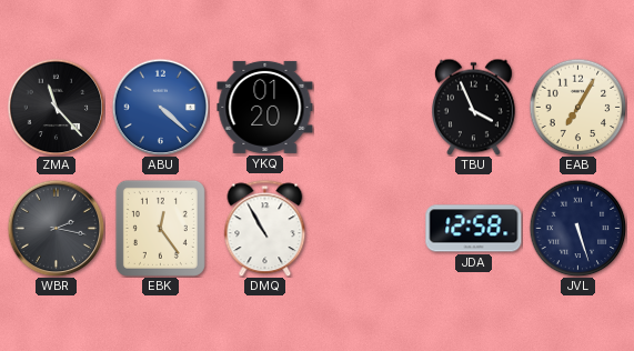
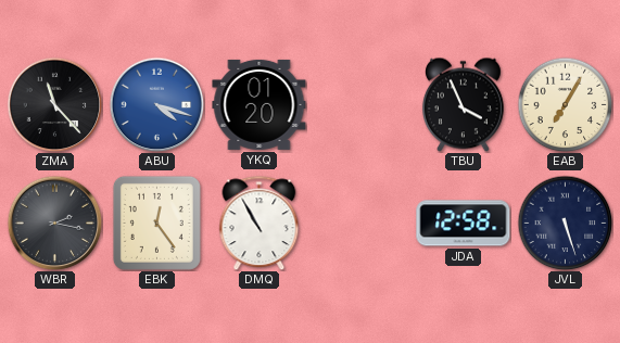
ABU: 4:22 -> 4:18 (156, 104)
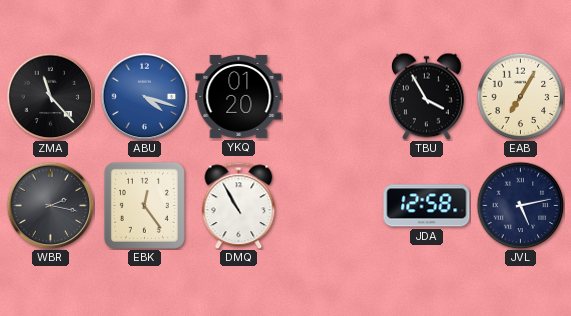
TBU: 3:56 -> 3:55 (426, 96)
JVL: 5:27 -> 5:13 (520, 205)
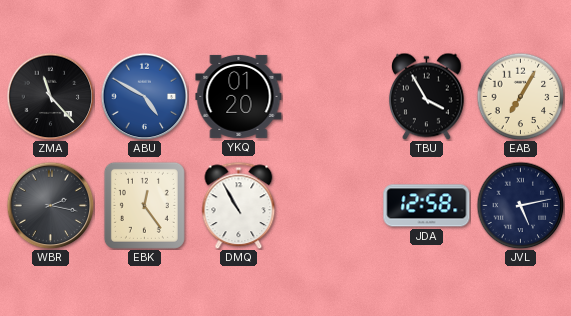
ABU: 4:18 -> 4:50 (144, 96)
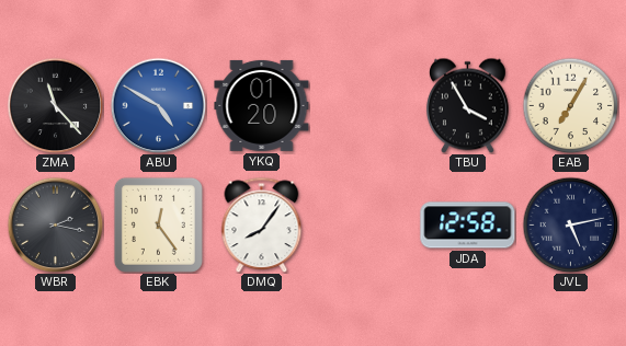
DMQ: 10:55 -> 8:06 (262, 224)
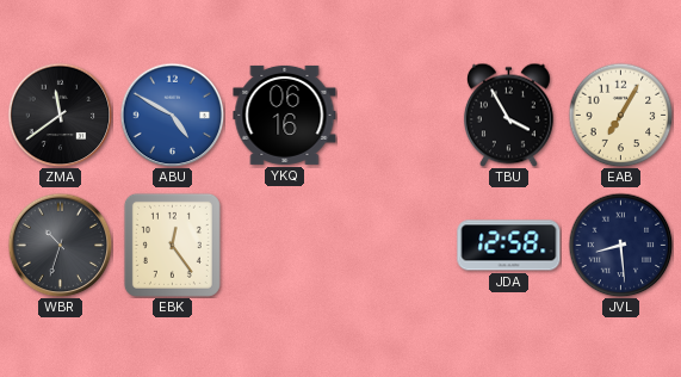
ZMA: 11:23 -> 11:39 (60, 115)
YKQ: 01:20 -> 06:16 (285, 115)
WBR: 2:17 -> 10:33 (60, 245)
DMQ: 8:06 -> none (262, 224)
JVL: 5:13 -> 8:29 (620, 245)
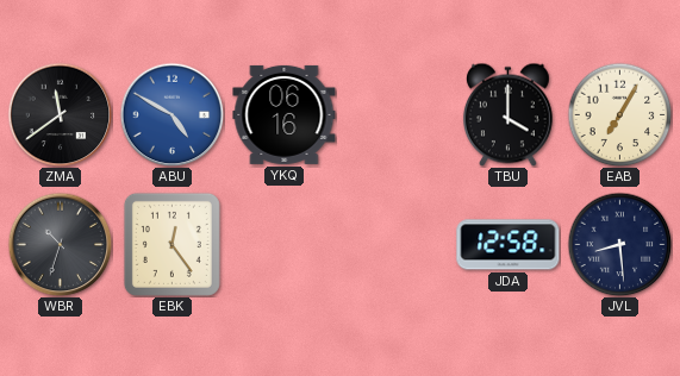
TBU: 3:55 -> 4:00 (507, 114)
